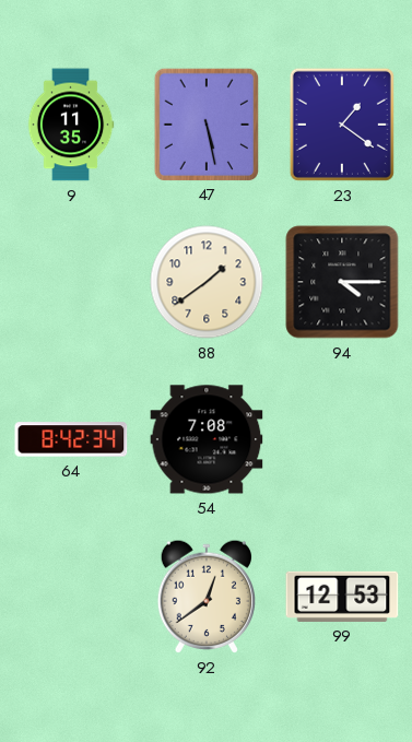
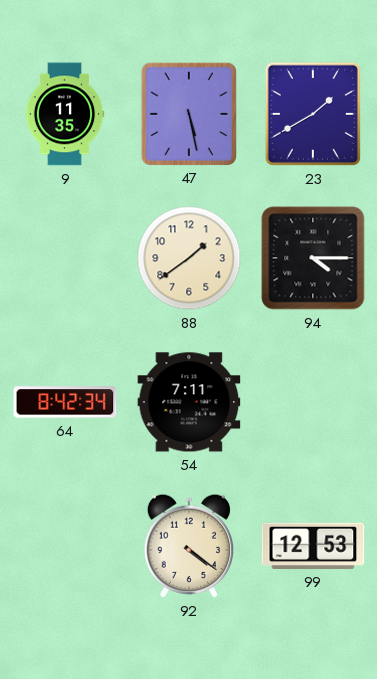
23: 1:21 -> 1:40 (313, 114)
54: 7:08 -> 7:11 (189, 402)
92: 12:39 -> 4:21 (188, 546)
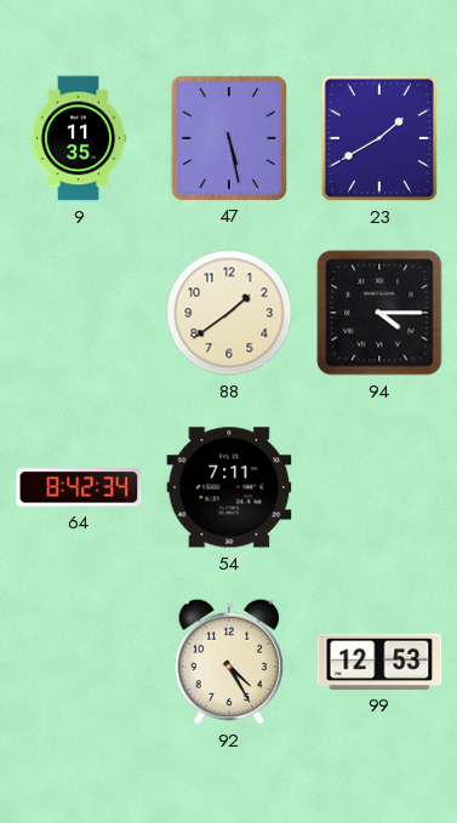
92: 4:21 -> 4:25 (228, 662)
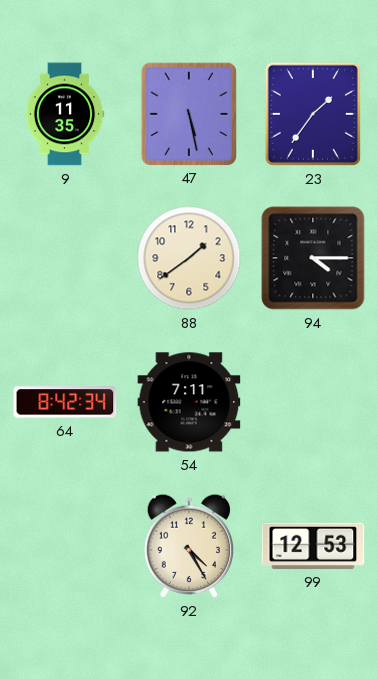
23: 1:40 -> 1:36 (313, 114)
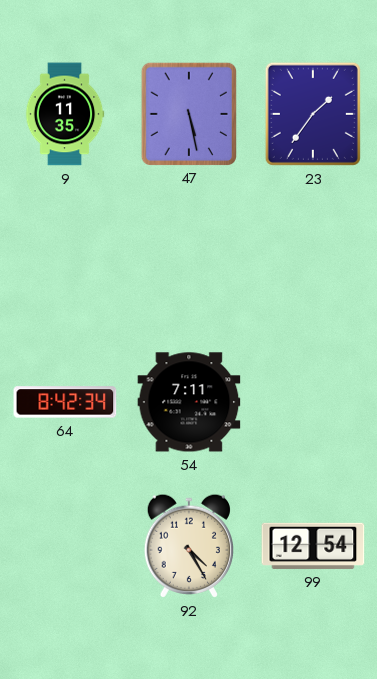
88: 1:39 -> none (189, 258)
94: 4:15 -> none (313, 258)
99: 12:53 -> 12:54 (313, 546)
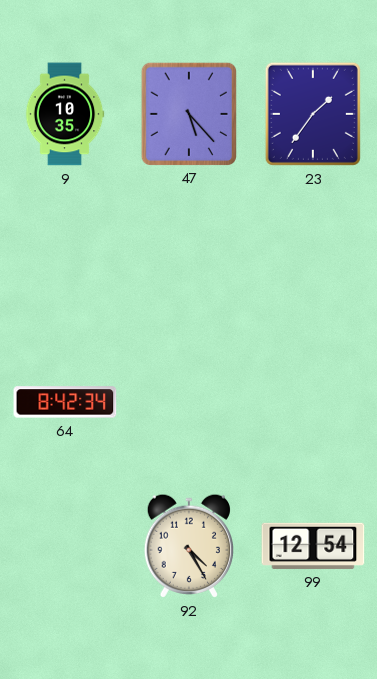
9: 11:35 -> 10:35 (65, 114)
47: 5:28 -> 5:23 (188, 113)
54: 7:11 -> none (189, 402)
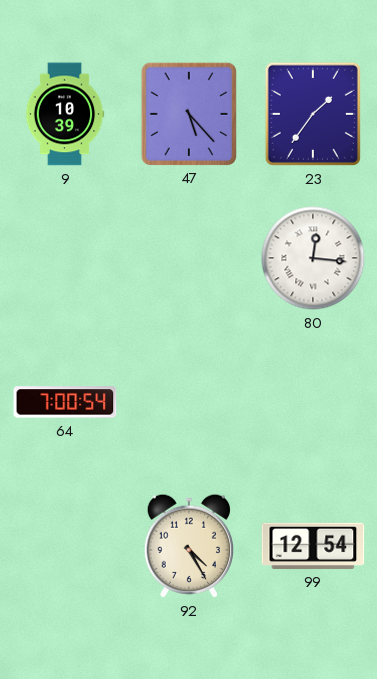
9: 10:35 -> 10:39 (65, 114)
80: none -> 12:16 (313, 258)
64: 8:42 -> 7:00 (65, 402)
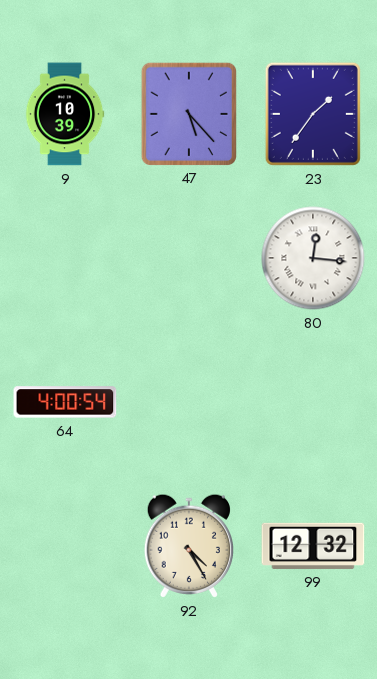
64: 7:00 -> 4:00 (65, 402)
99: 12:54 -> 12:32 (313, 546)
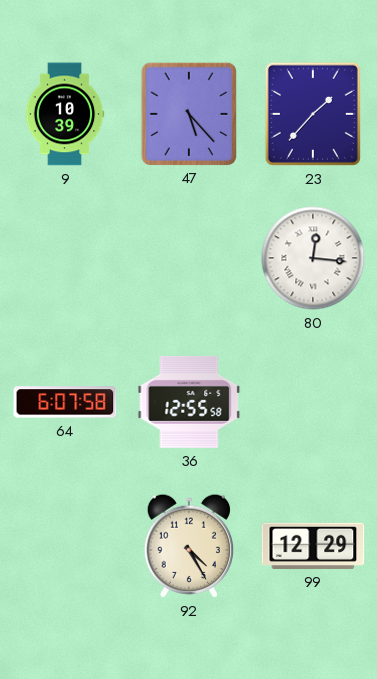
23: 1:36 -> 1:37 (313, 114)
64: 4:00 -> 6:07 (65, 402)
36: none -> 12:55 (189, 402)
99: 12:32 -> 12:29 (313, 546)
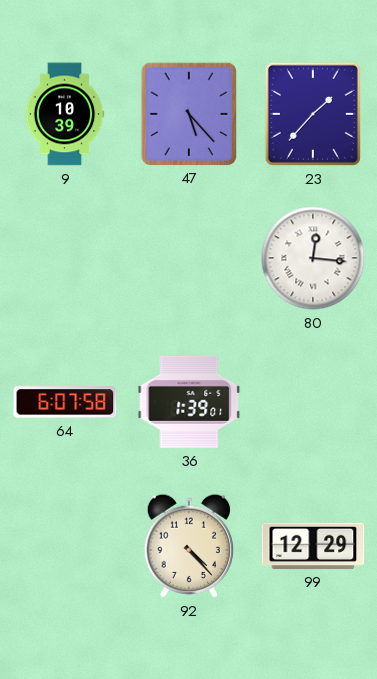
36: 12:55 -> 1:39 (189, 402)
92: 4:25 -> 4:23 (188, 546)
